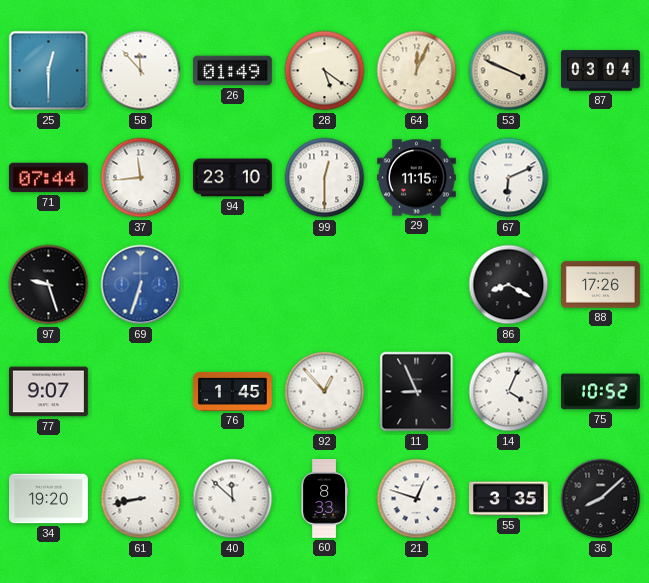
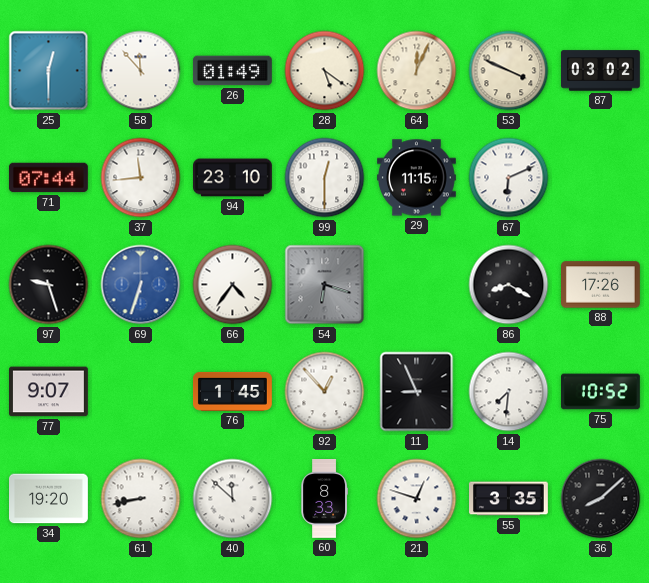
87: 03:04 -> 03:02 (601, 71)
66: none -> 4:36 (233, 285)
54: none -> 6:18 (325, 285)
14: 4:04 -> 7:31 (509, 392)
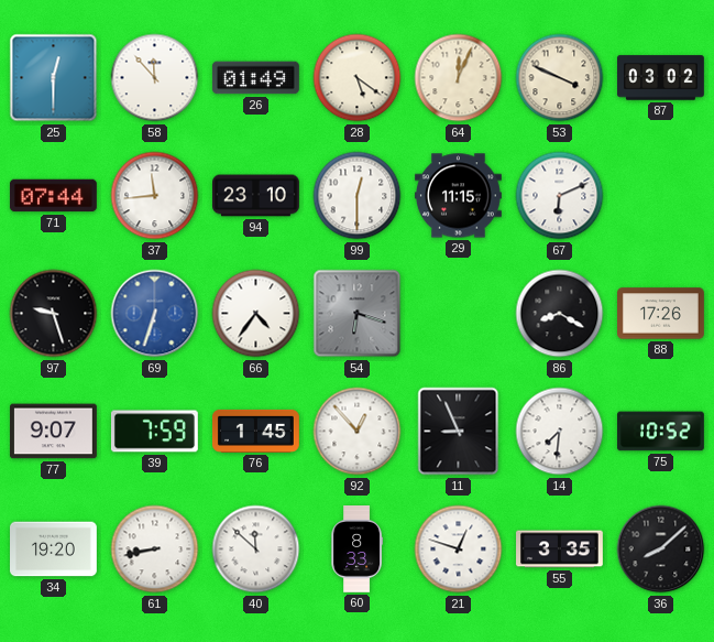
39: none -> 7:59 (154, 432)
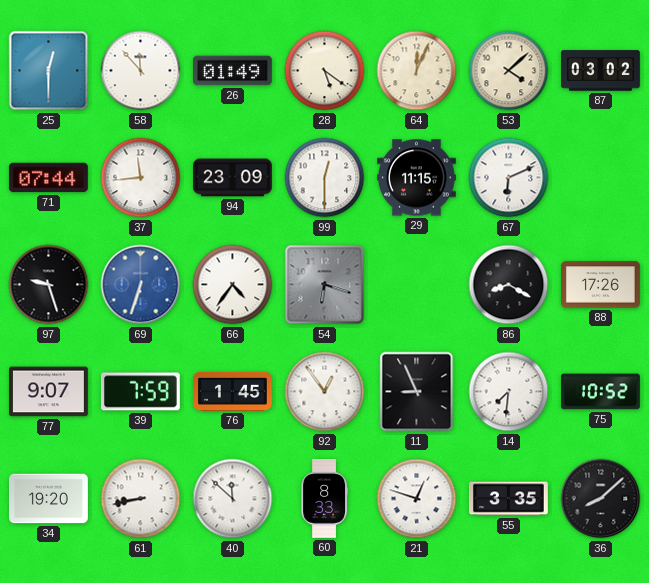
53: 3:49 -> 4:08 (509, 71)
94: 23:10 -> 23:09 (233, 178)
92: 12:53 -> 12:54 (325, 392)
